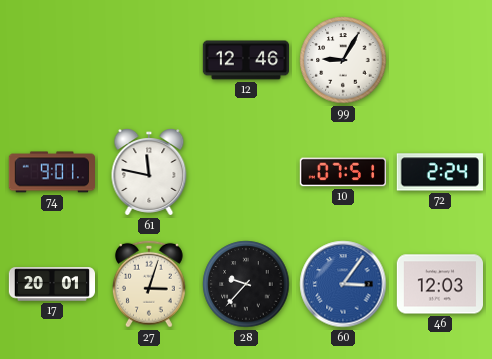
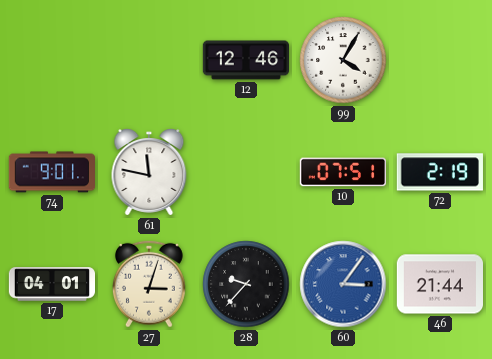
99: 9:05 -> 4:05 (343, 60)
72: 2:24 -> 2:19 (440, 172)
17: 20:01 -> 04:01 (51, 284)
46: 12:03 -> 21:44 (439, 284)
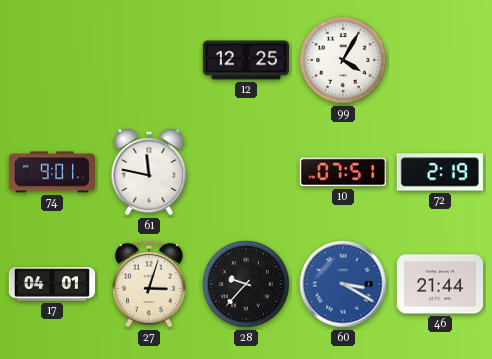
12: 12:46 -> 12:25 (245, 60)
60: 3:06 -> 3:20 (343, 284)
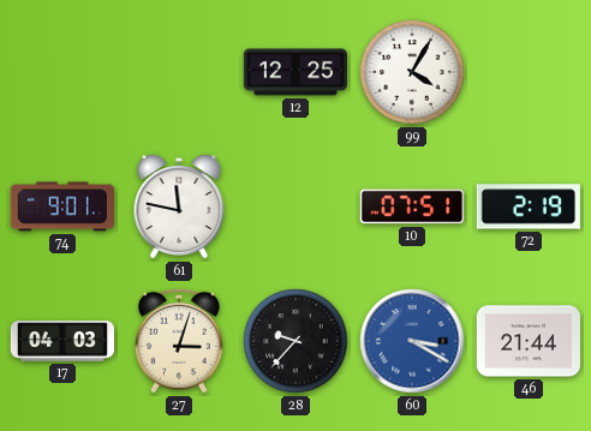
17: 04:01 -> 04:03 (61, 341)
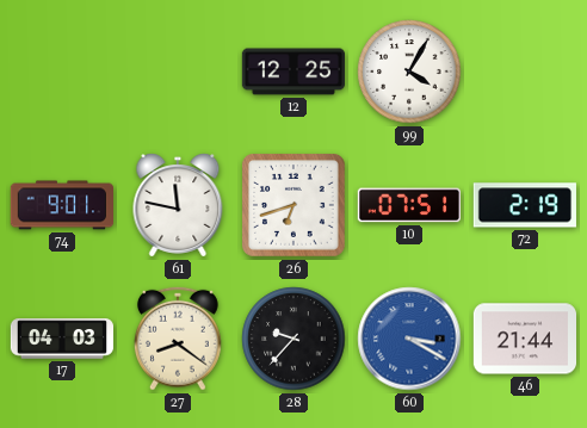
26: none -> 6:42 (295, 206)
27: 3:03 -> 8:21 (178, 339)
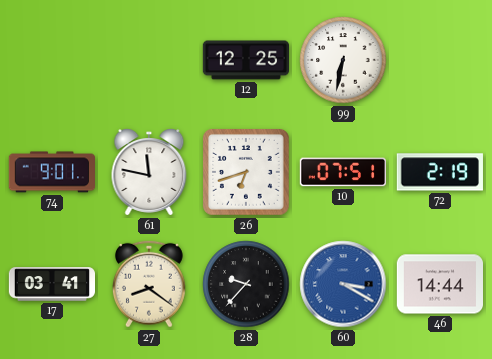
99: 4:05 -> 6:32 (343, 60)
17: 04:03 -> 03:41 (51, 284)
46: 21:44 -> 14:44 (439, 284)
